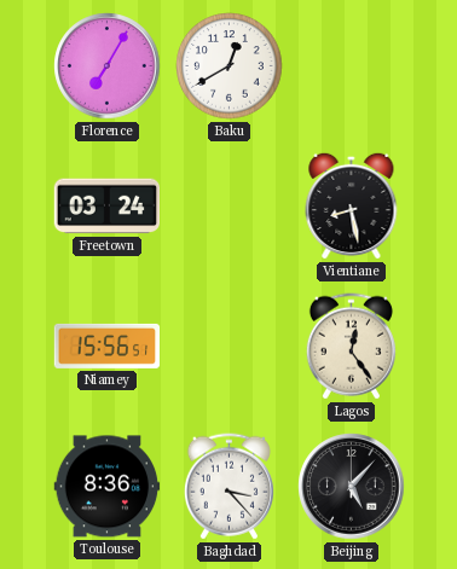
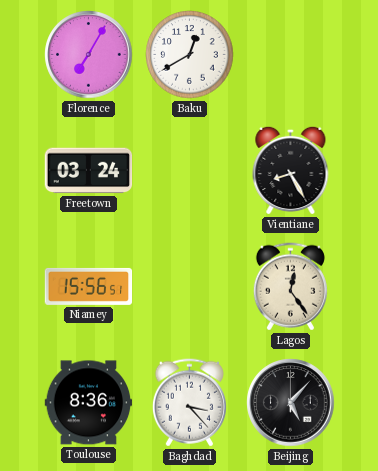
Vientiane: 8:28 -> 8:25 (291, 170)
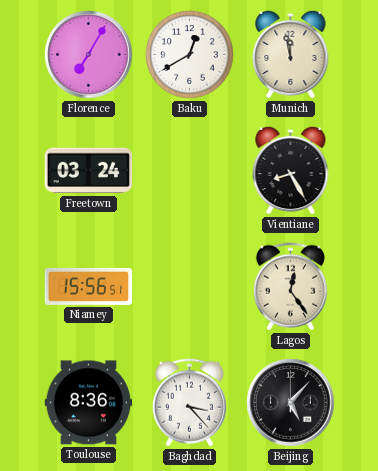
Munich: none -> 11:58 (291, 54)
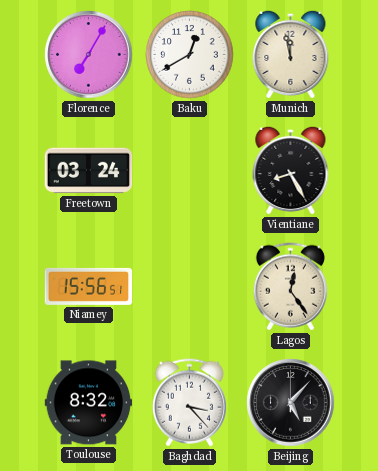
Toulouse: 8:36 -> 8:32 (89, 403)
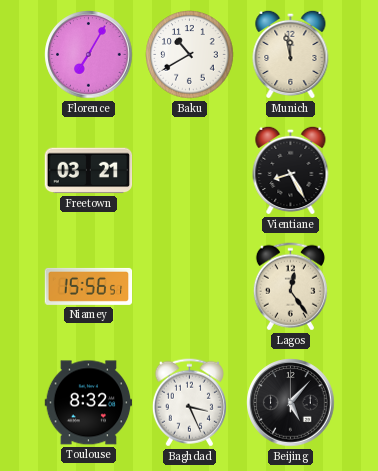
Baku: 12:40 -> 10:40 (190, 55)
Freetown: 03:24 -> 03:21 (89, 171)
Baghdad: 3:23 -> 3:26 (189, 403)
